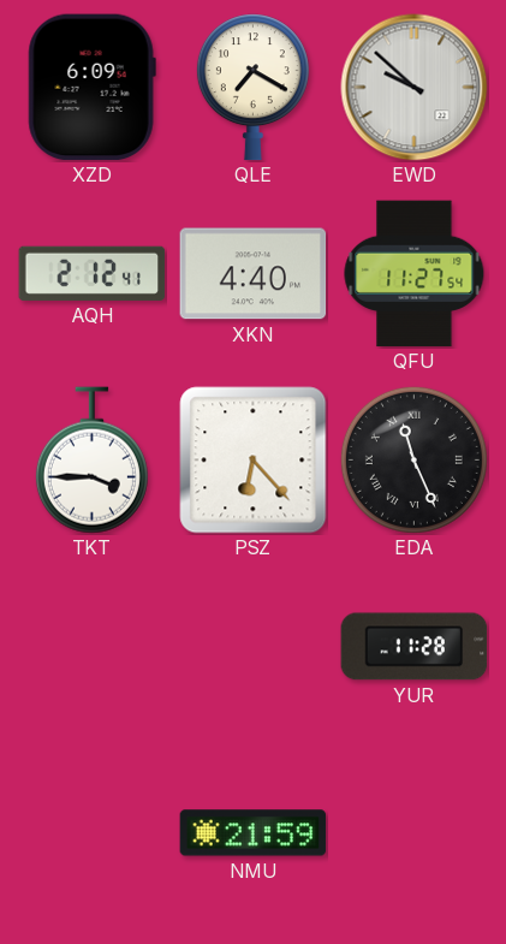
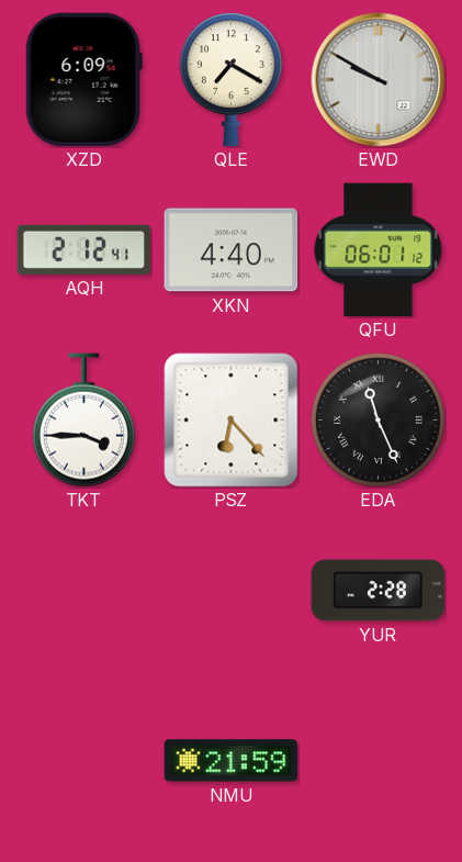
EWD: 9:52 -> 9:50 (379, 80)
QFU: 11:27 -> 06:01 (379, 250)
YUR: 11:28 -> 2:28 (379, 591)
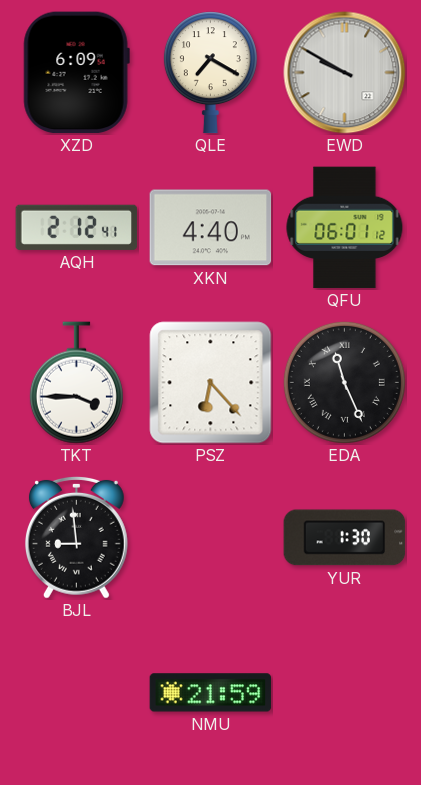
BJL: none -> 8:59 (76, 537)
YUR: 2:28 -> 1:30 (345, 538)
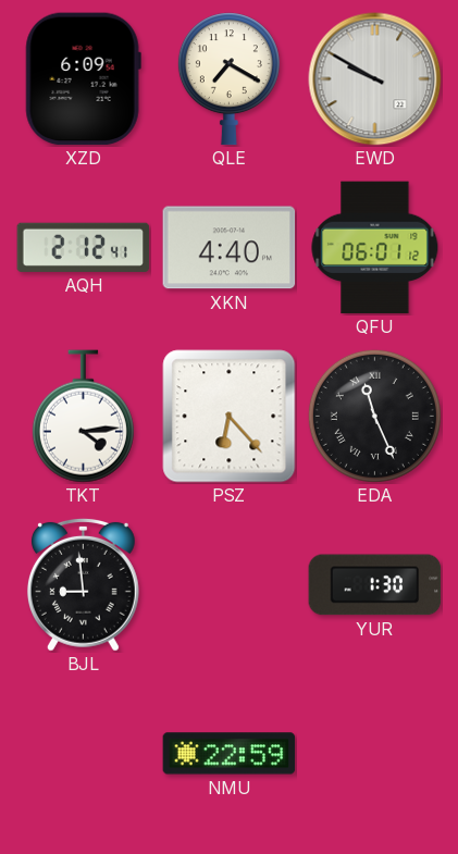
TKT: 3:45 -> 4:14 (83, 417)
NMU: 21:59 -> 22:59 (230, 754)
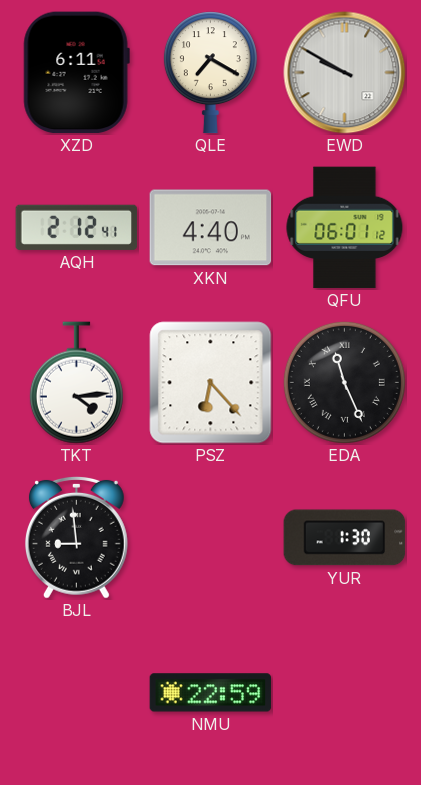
XZD: 6:09 -> 6:11 (76, 73)
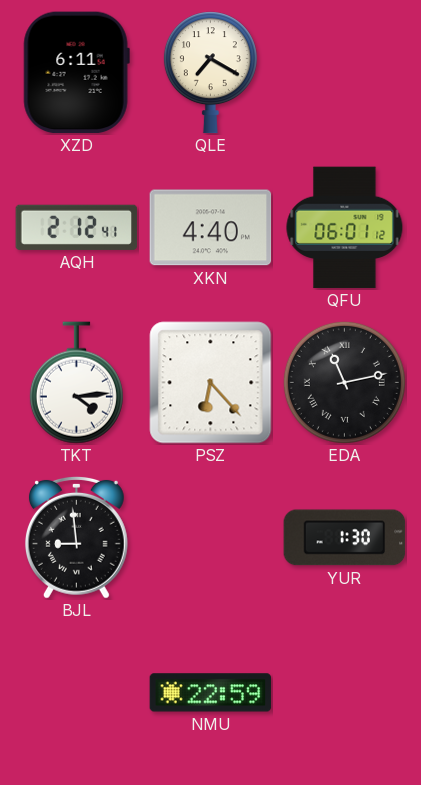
EWD: 9:50 -> none (345, 73)
EDA: 11:26 -> 11:13 (344, 382)
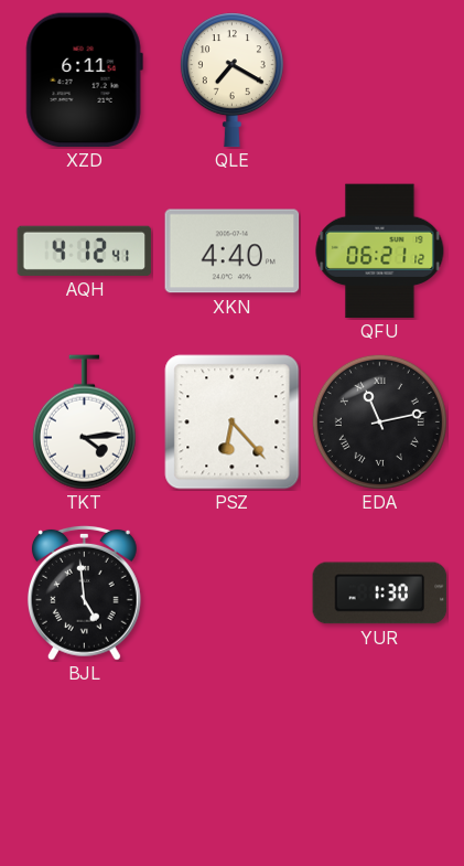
AQH: 2:12 -> 4:12 (85, 250)
QFU: 06:01 -> 06:21 (380, 252)
BJL: 8:59 -> 4:59 (84, 592)
NMU: 22:59 -> none (211, 693)
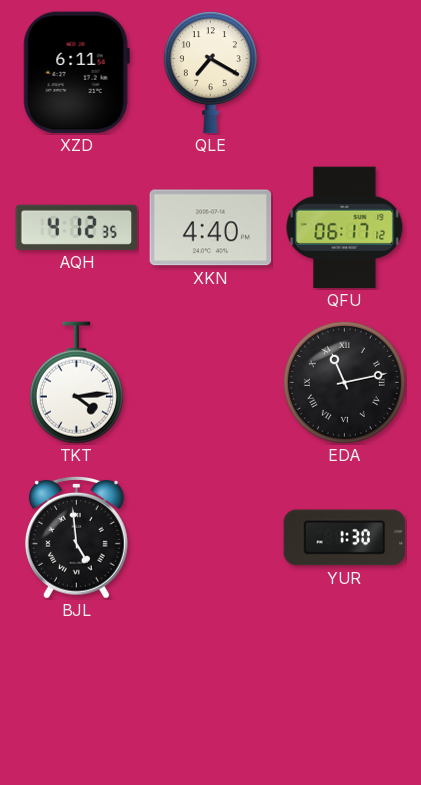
AQH: 4:12:41 -> 4:12:35 (77, 227)
QFU: 06:21 -> 06:17 (345, 228)
PSZ: 6:23 -> none (233, 423)
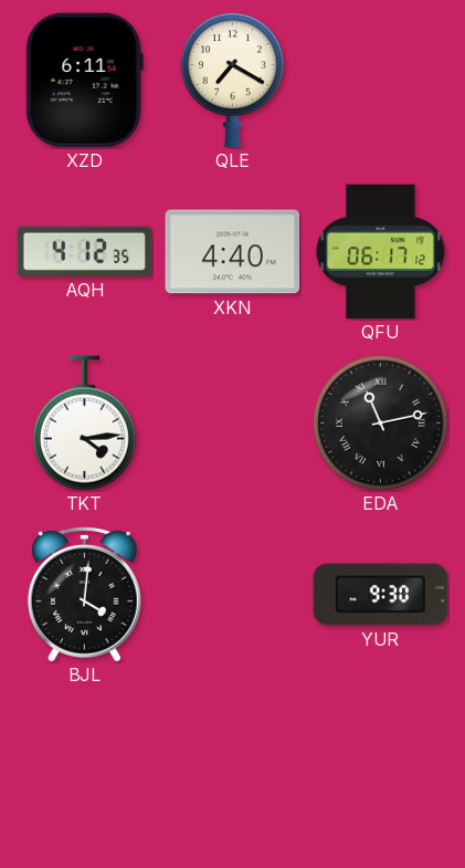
BJL: 4:59 -> 4:01 (84, 594)
YUR: 1:30 -> 9:30 (381, 595)
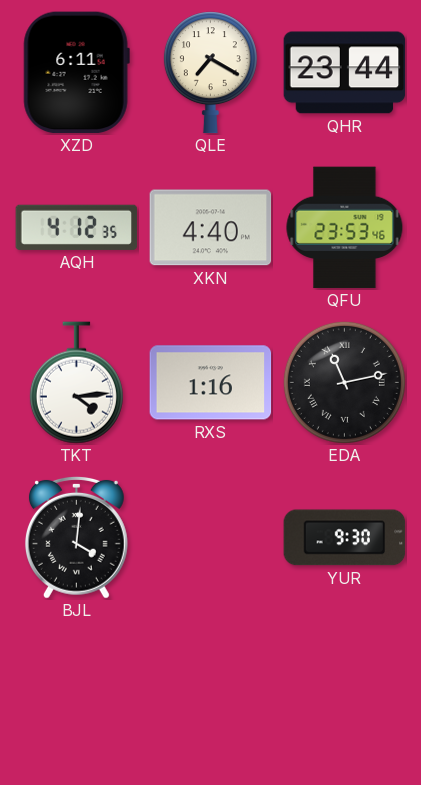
QHR: none -> 23:44 (345, 73)
QFU: 06:17 -> 23:53 (345, 228)
RXS: none -> 1:16 (211, 383)
